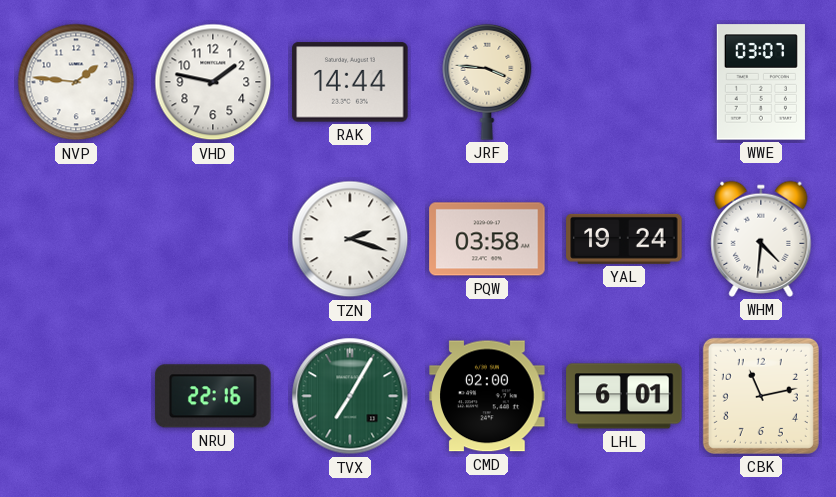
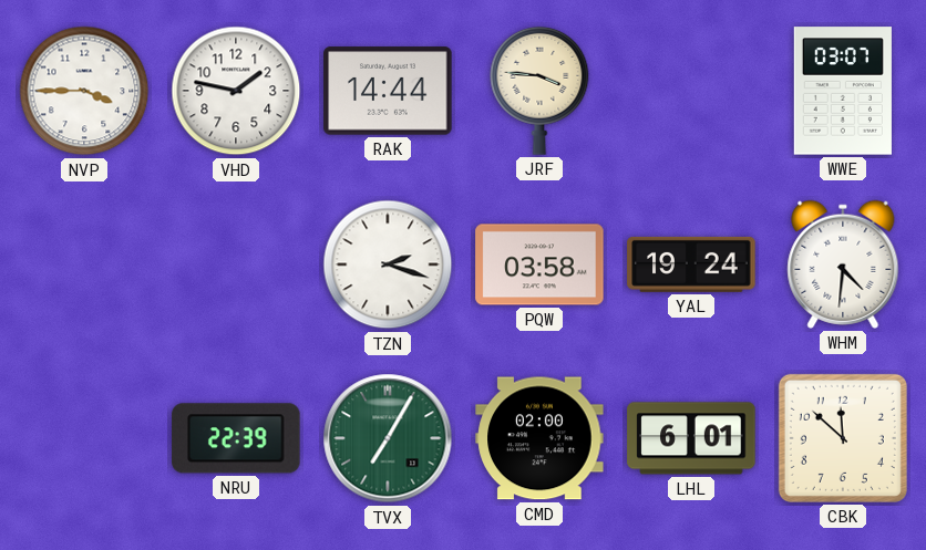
NVP: 1:46 -> 3:45 (84, 91)
NRU: 22:16 -> 22:39 (236, 438)
CBK: 11:13 -> 11:52 (843, 438)
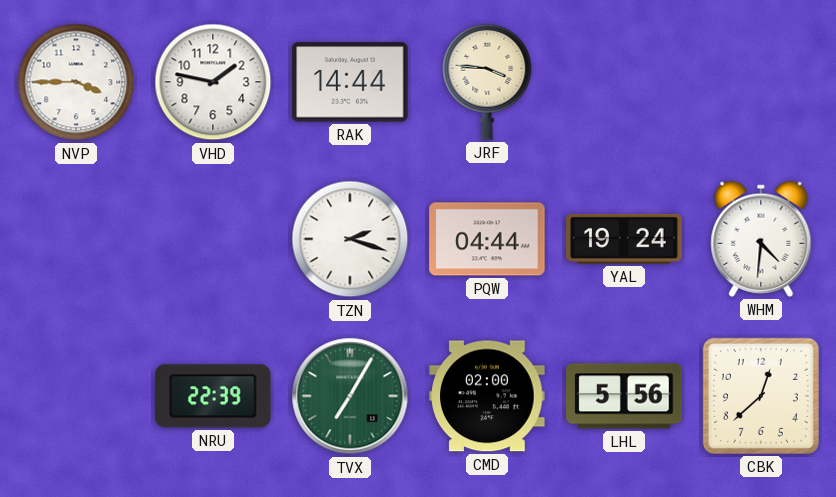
WWE: 03:07 -> none (843, 91)
PQW: 03:58 -> 04:44 (487, 239)
LHL: 6:01 -> 5:56 (624, 396)
CBK: 11:52 -> 12:38 (761, 396)
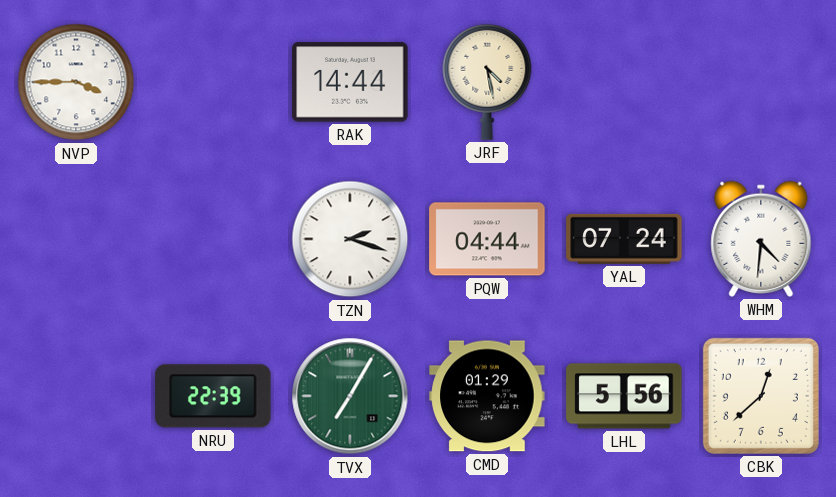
VHD: 1:47 -> none (213, 82)
JRF: 3:46 -> 4:28 (487, 82)
YAL: 19:24 -> 07:24 (624, 239)
CMD: 02:00 -> 01:29 (487, 396)
